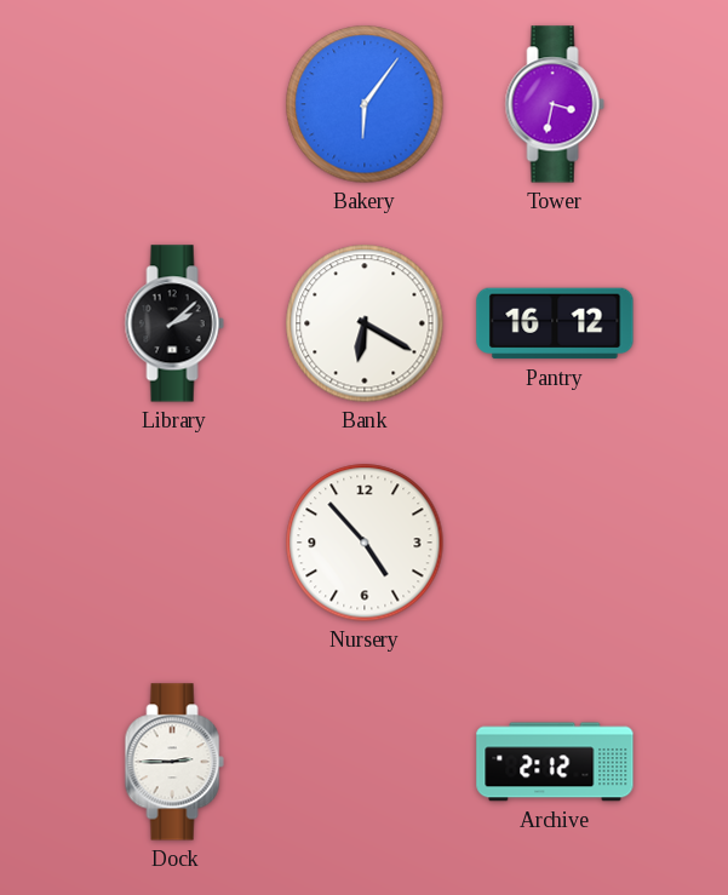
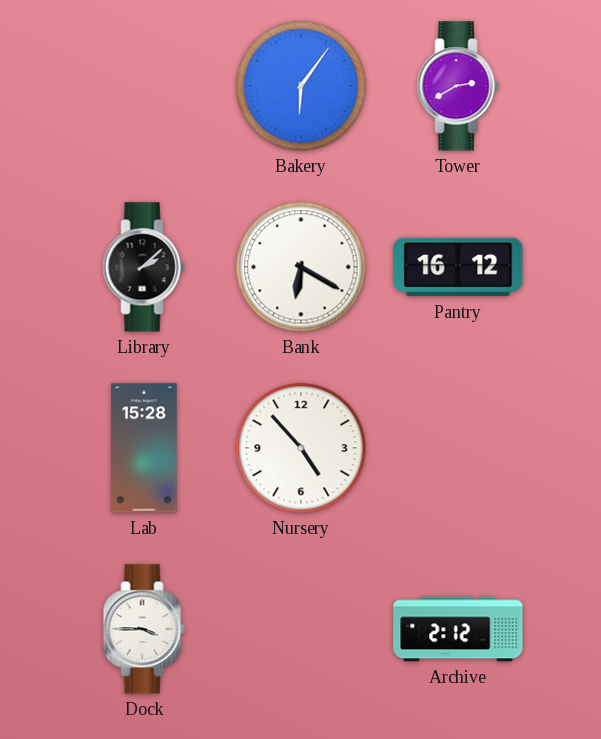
Tower: 3:32 -> 2:40 (458, 86)
Lab: none -> 15:28 (144, 448)
Dock: 2:45 -> 3:45 (144, 629)
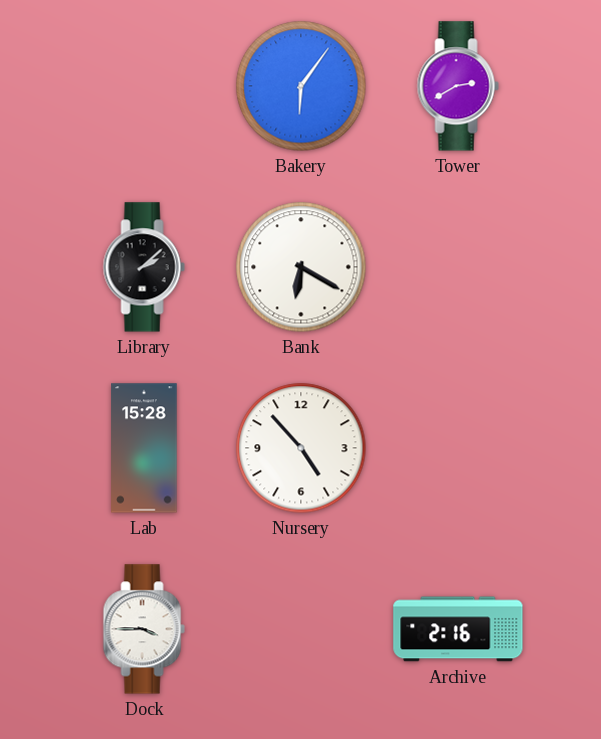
Pantry: 16:12 -> none (458, 267)
Archive: 2:12 -> 2:16 (458, 629)
